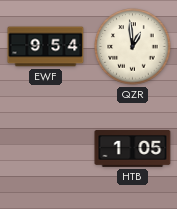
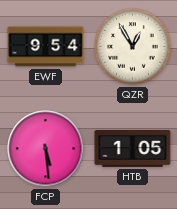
QZR: 12:59 -> 12:55 (133, 47)
FCP: none -> 5:29 (46, 149)
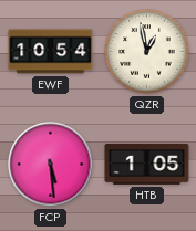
EWF: 9:54 -> 10:54 (51, 52)
QZR: 12:55 -> 12:58 (147, 52)
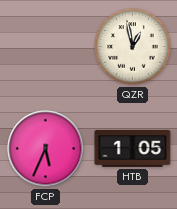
EWF: 10:54 -> none (51, 52)
FCP: 5:29 -> 5:34 (46, 149)
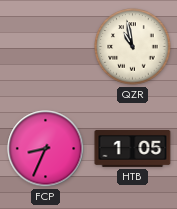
QZR: 12:58 -> 10:58 (133, 47)
FCP: 5:34 -> 8:34 (46, 149)
